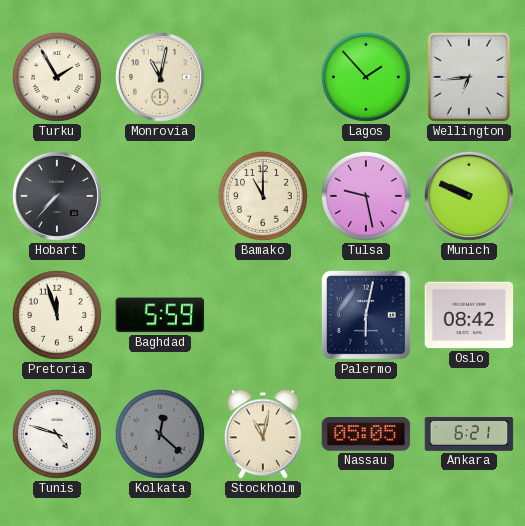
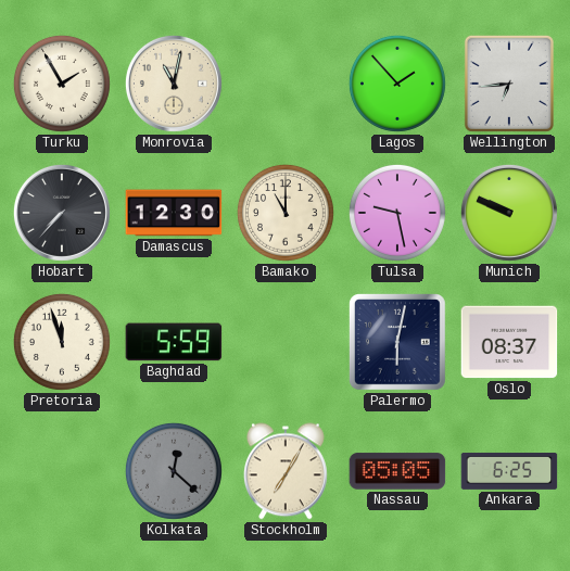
Damascus: none -> 12:30 (174, 213)
Oslo: 08:42 -> 08:37 (509, 342)
Tunis: 4:48 -> none (57, 434)
Stockholm: 11:02 -> 7:05 (286, 471)
Ankara: 6:21 -> 6:25 (509, 472)
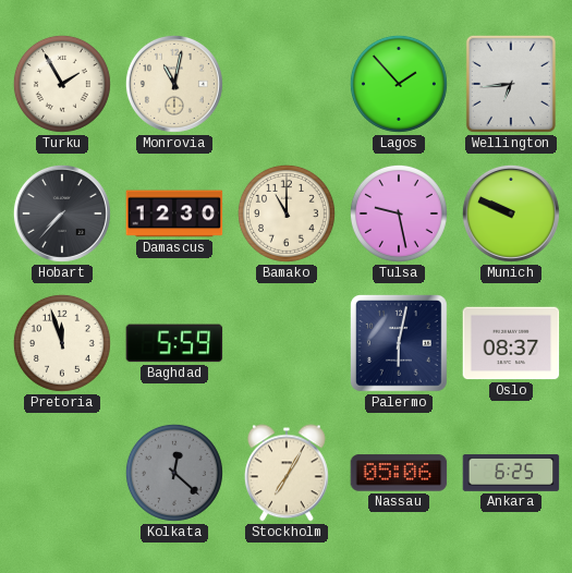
Nassau: 05:05 -> 05:06 (399, 473)
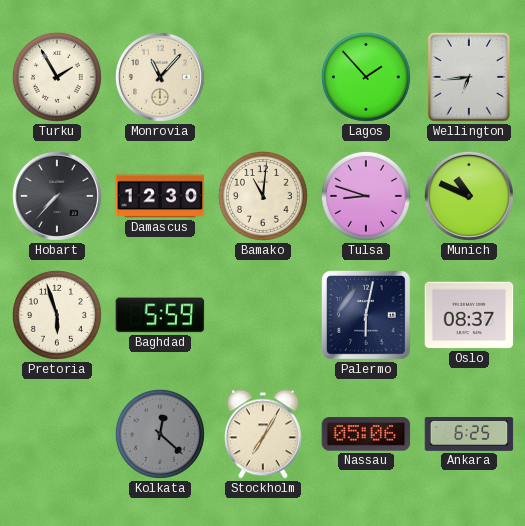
Monrovia: 11:02 -> 11:07 (160, 77)
Bamako: 11:00 -> 11:01 (263, 196)
Tulsa: 9:28 -> 8:48 (366, 196)
Munich: 9:49 -> 10:49 (469, 196)
Pretoria: 11:57 -> 5:57 (57, 315)
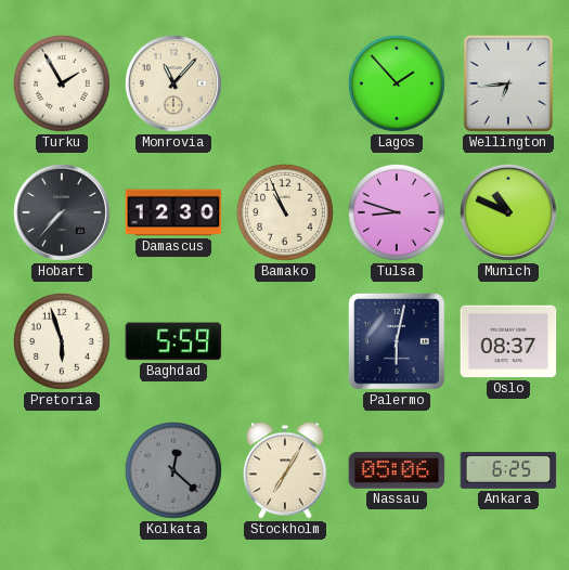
Bamako: 11:01 -> 10:56 (285, 212)
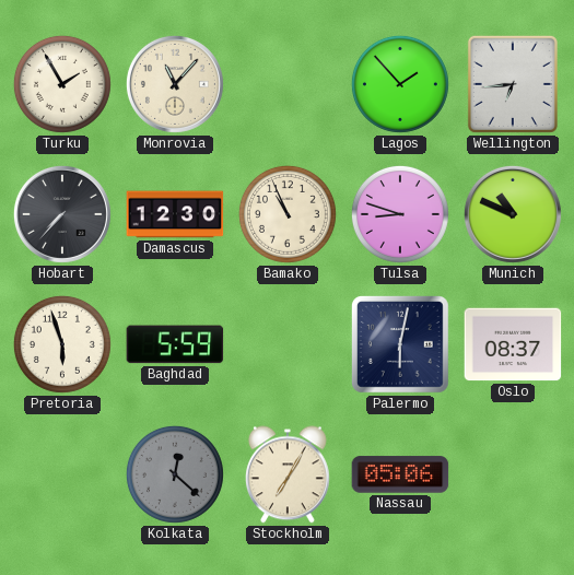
Ankara: 6:25 -> none (508, 471)
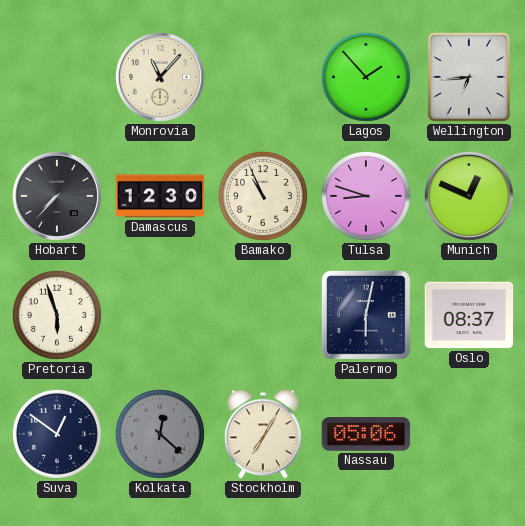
Turku: 1:55 -> none (62, 84)
Munich: 10:49 -> 12:49 (469, 196)
Baghdad: 5:59 -> none (175, 344)
Suva: none -> 12:51 (57, 434)
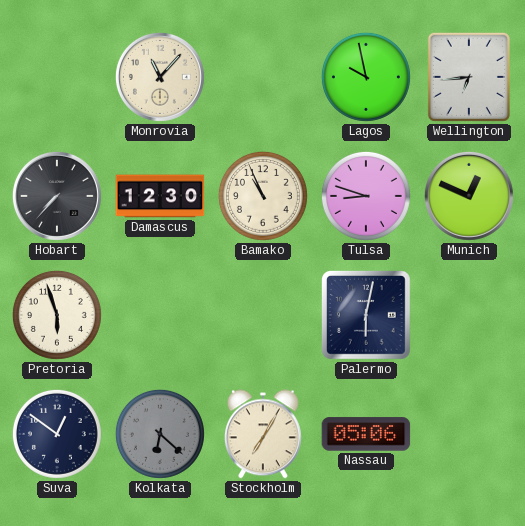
Lagos: 1:53 -> 9:58 (366, 77)
Oslo: 08:37 -> none (469, 315)
Kolkata: 12:22 -> 6:22 (160, 434)
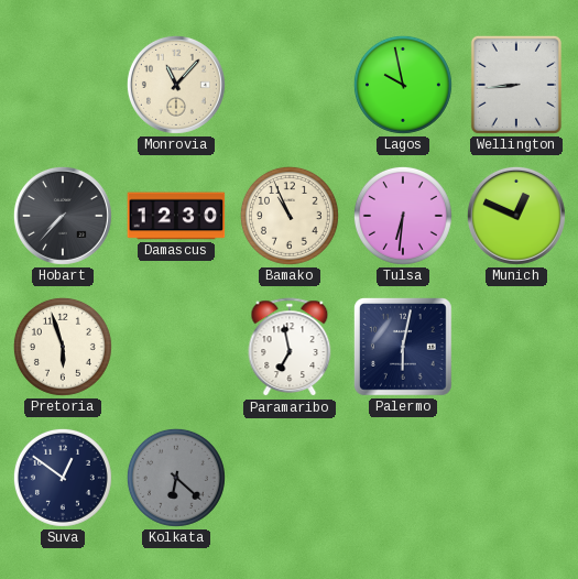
Wellington: 6:44 -> 8:44 (516, 85)
Tulsa: 8:48 -> 6:31 (403, 216)
Paramaribo: none -> 6:58 (290, 348)
Stockholm: 7:05 -> none (263, 434)
Nassau: 05:06 -> none (366, 434)
